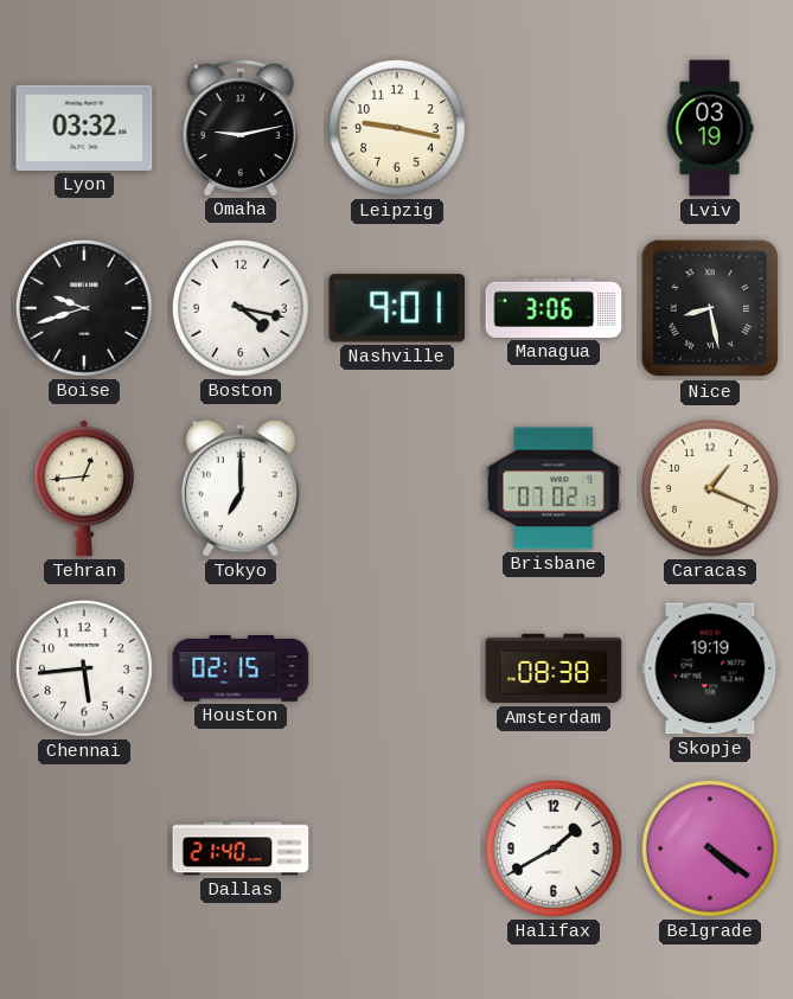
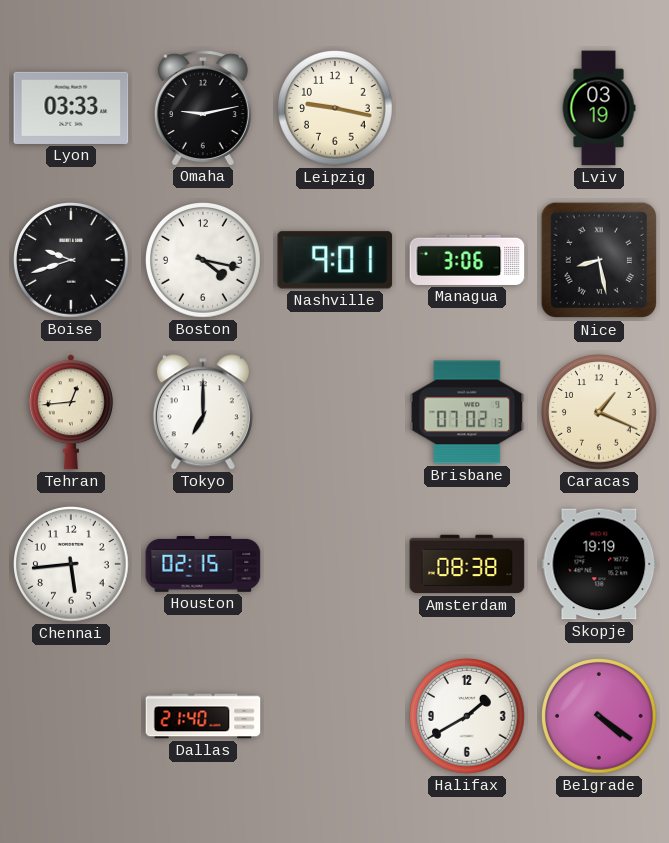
Lyon: 03:32 -> 03:33 (71, 108)
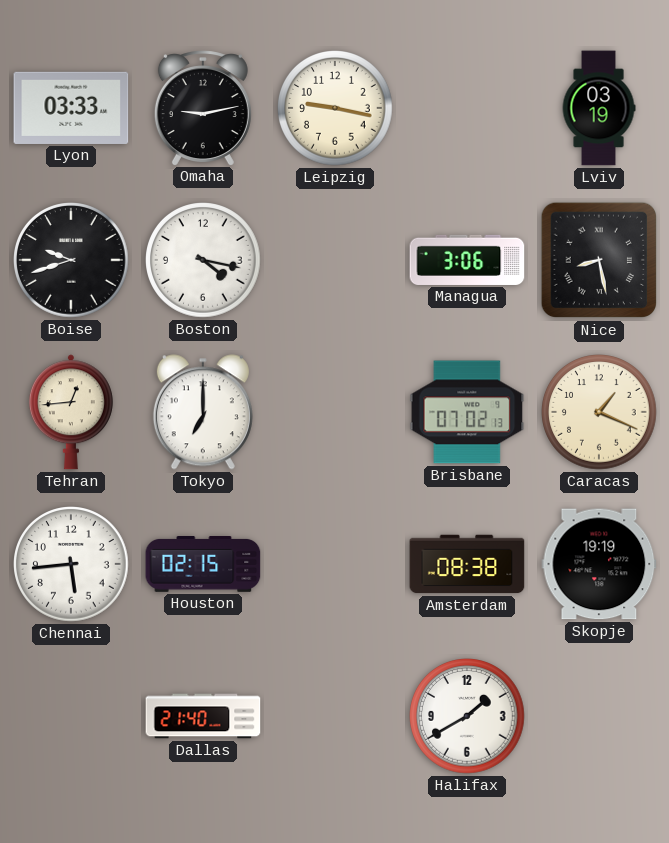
Nashville: 9:01 -> none (335, 260)
Belgrade: 4:21 -> none (600, 717)
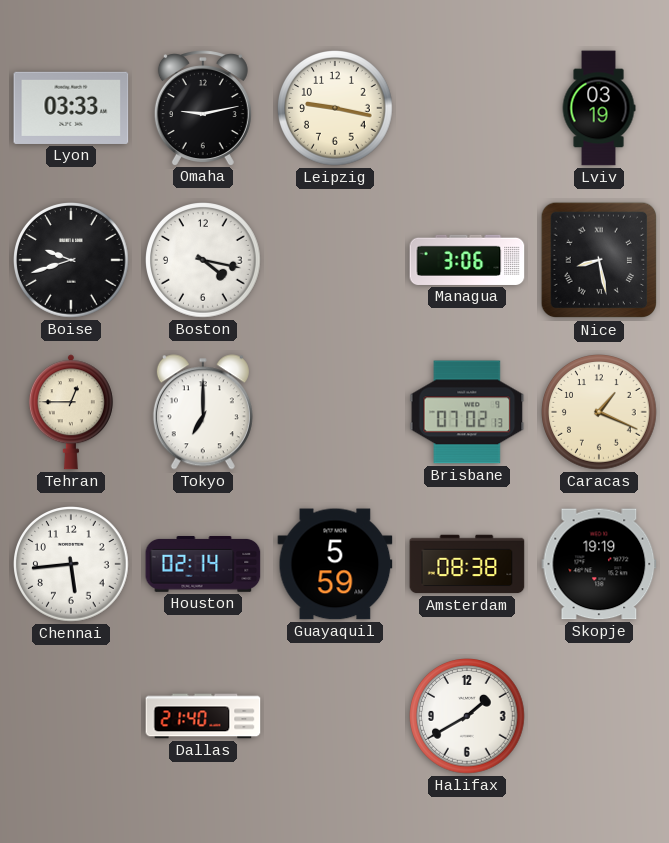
Tehran: 12:44 -> 12:45 (71, 412)
Houston: 02:15 -> 02:14 (203, 565)
Guayaquil: none -> 5:59 (335, 564)
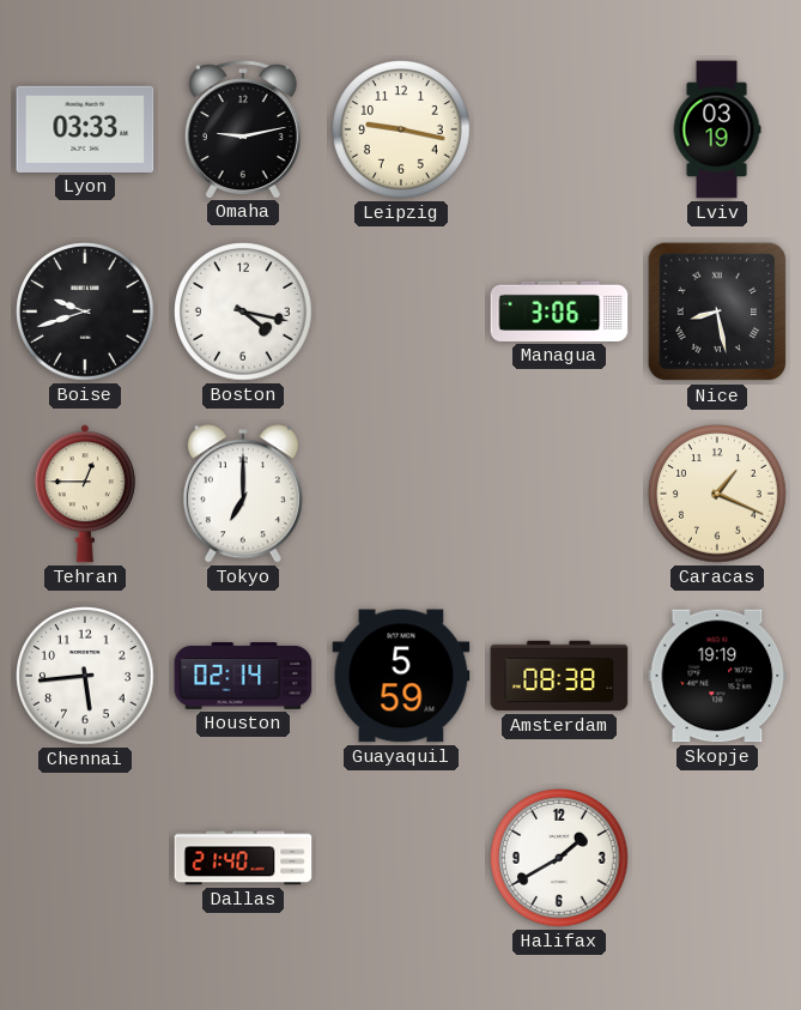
Brisbane: 07:02 -> none (467, 412)
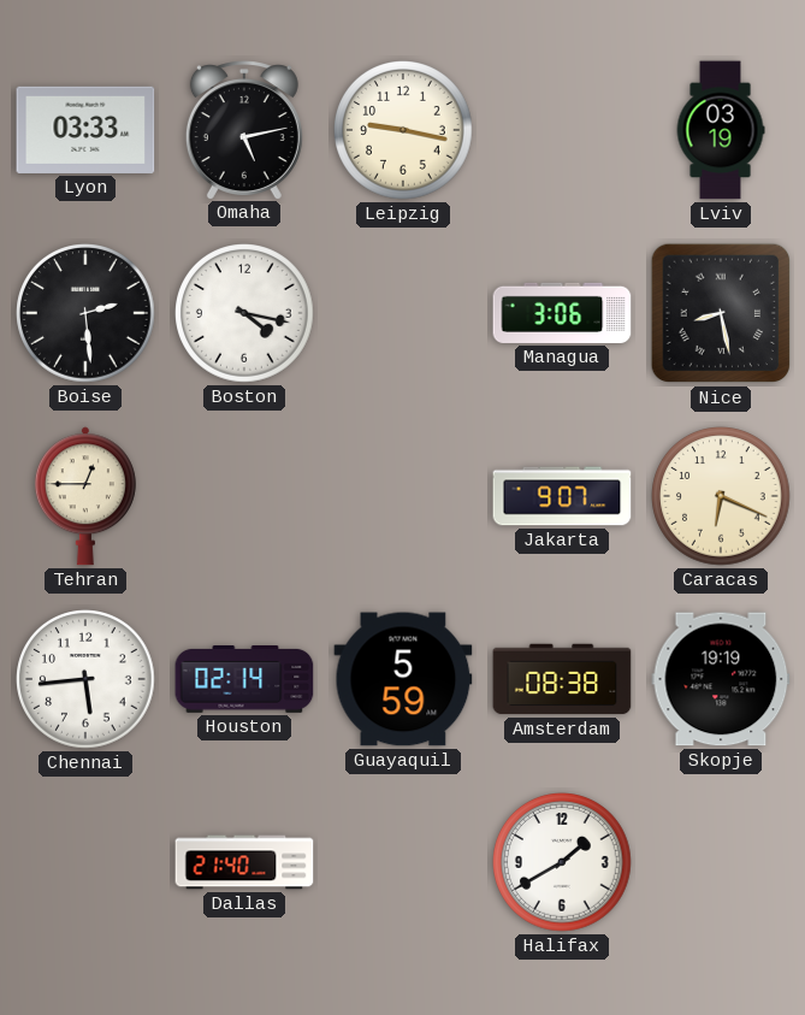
Omaha: 9:13 -> 5:13 (244, 130)
Boise: 9:42 -> 2:29 (87, 314)
Tokyo: 7:00 -> none (243, 494)
Jakarta: none -> 9:07 (562, 496)
Caracas: 1:19 -> 6:19 (722, 497)
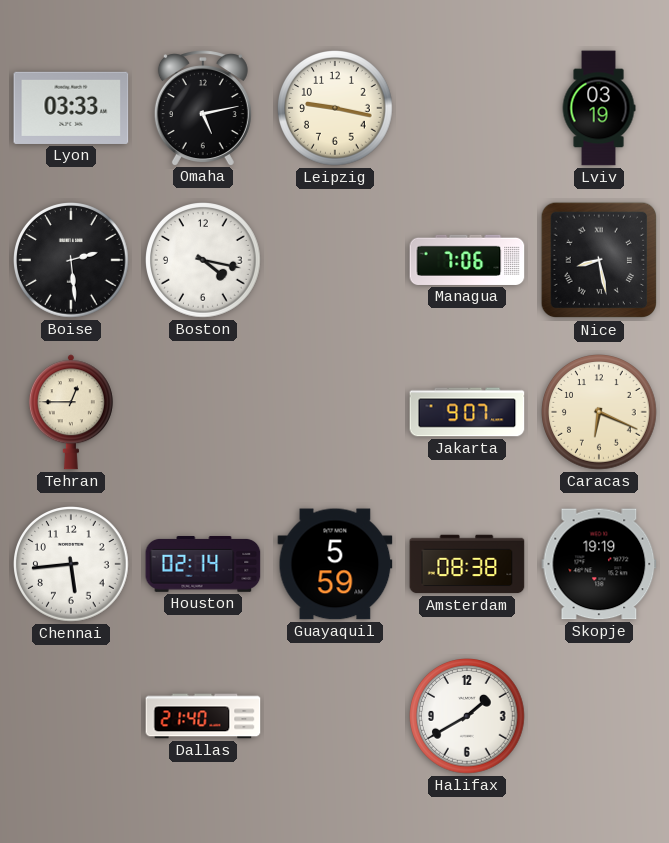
Managua: 3:06 -> 7:06 (467, 260)
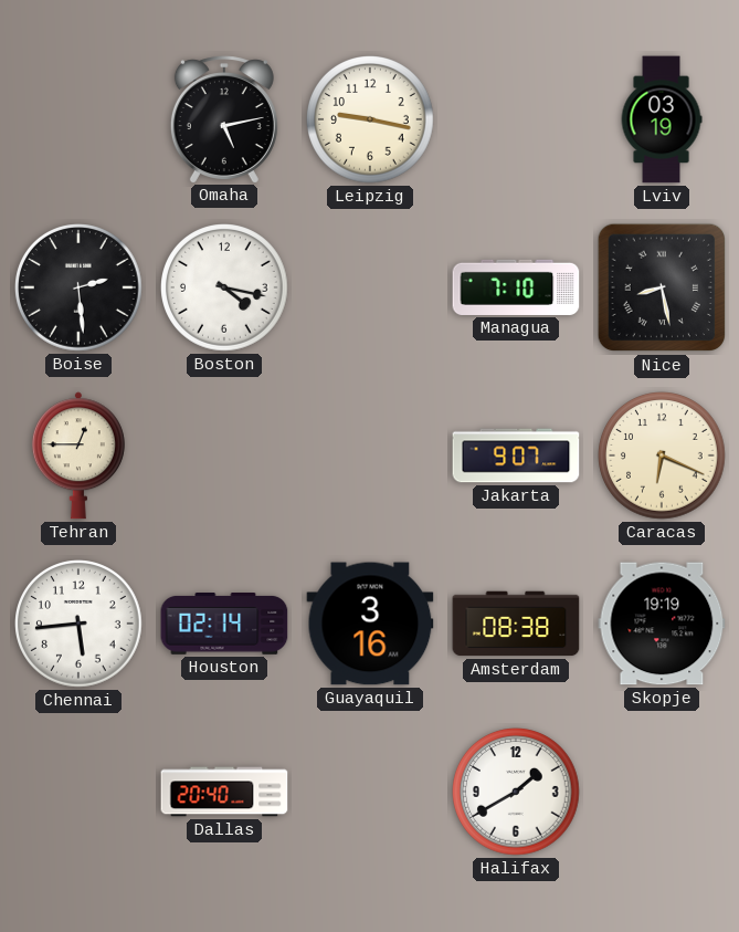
Lyon: 03:33 -> none (71, 108)
Managua: 7:06 -> 7:10 (516, 287)
Guayaquil: 5:59 -> 3:16 (370, 624)
Dallas: 21:40 -> 20:40 (224, 792)
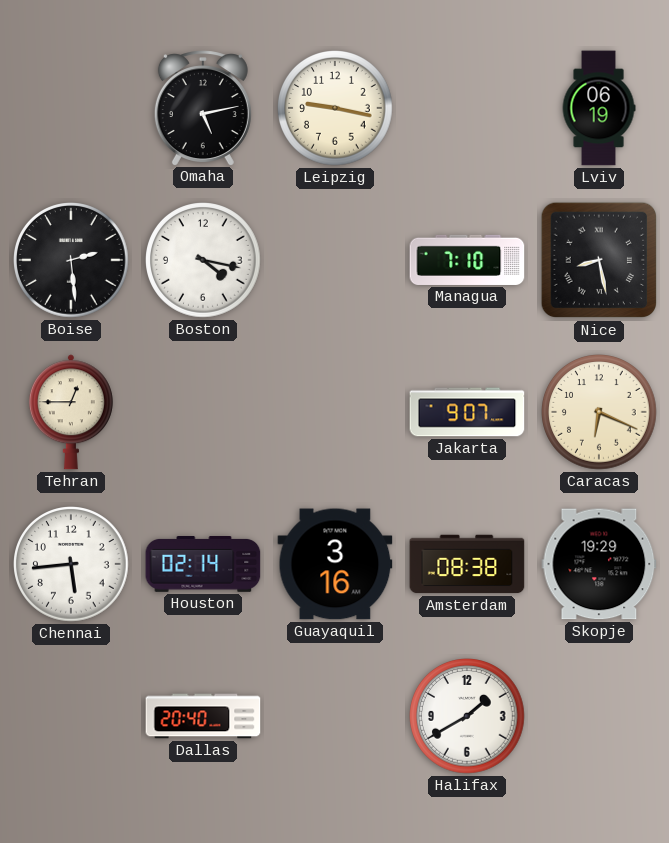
Lviv: 03:19 -> 06:19 (599, 108)
Skopje: 19:19 -> 19:29 (599, 564)
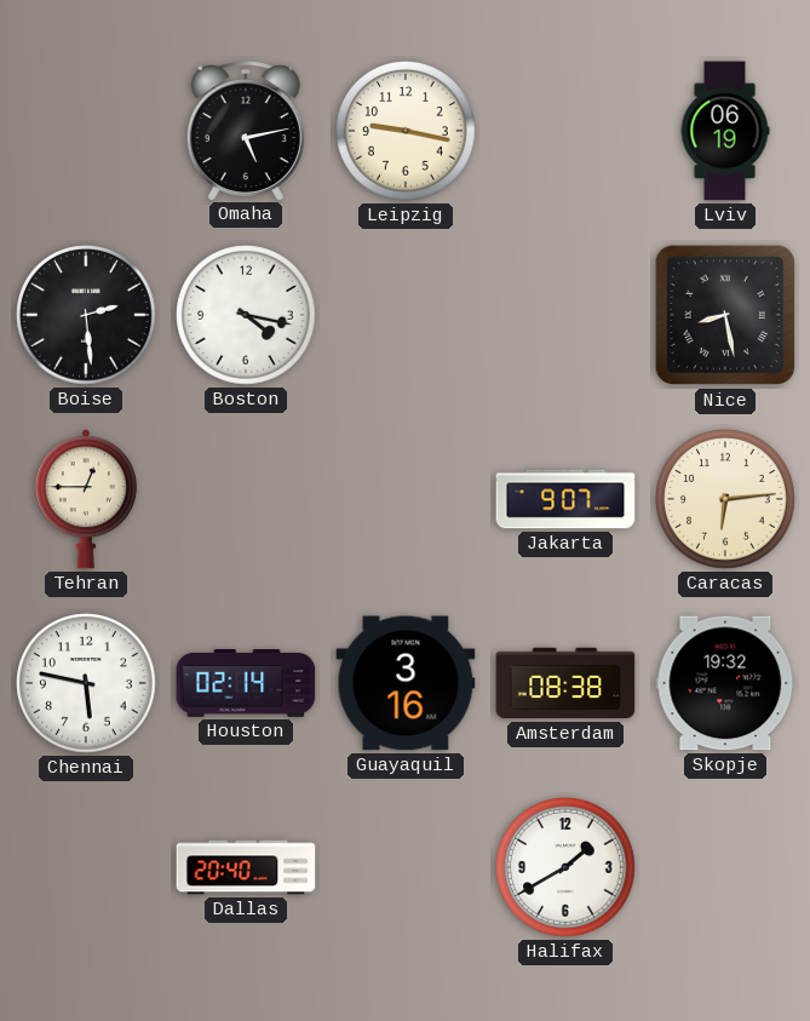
Managua: 7:10 -> none (467, 260)
Caracas: 6:19 -> 6:14 (726, 500)
Chennai: 5:44 -> 5:47 (87, 684)
Skopje: 19:29 -> 19:32 (725, 683)
